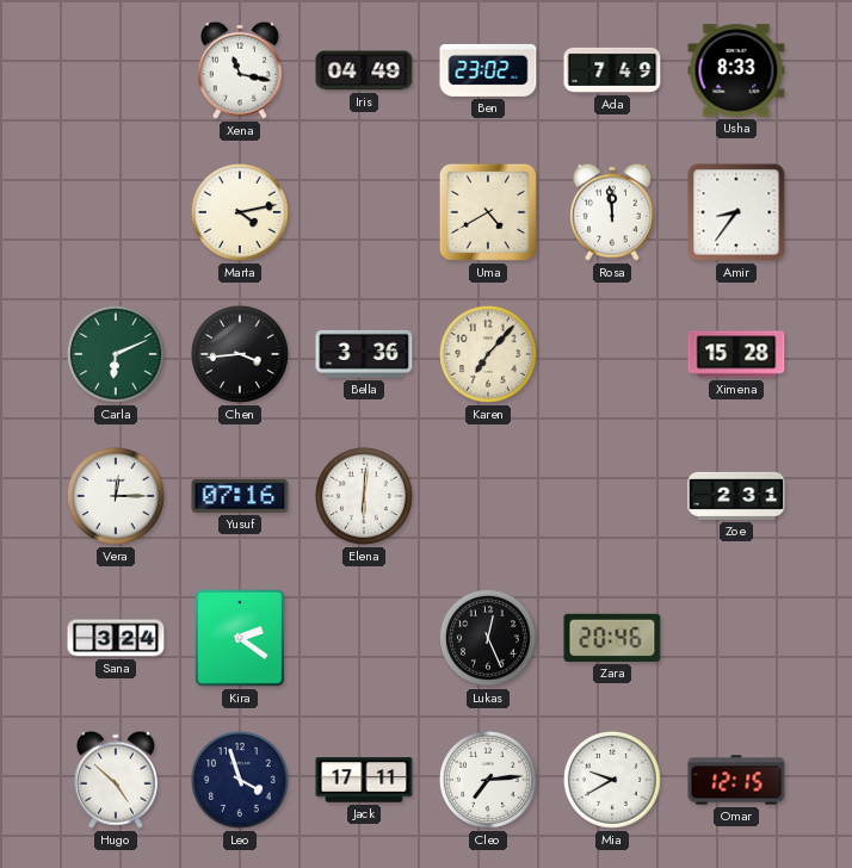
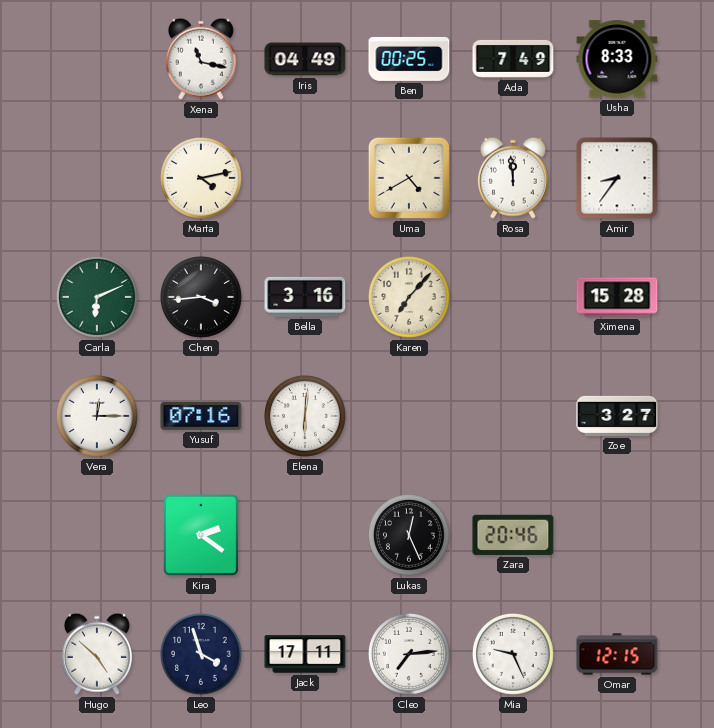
Ben: 23:02 -> 00:25 (409, 59)
Bella: 3:36 -> 3:16 (305, 297)
Zoe: 2:31 -> 3:27 (617, 416)
Sana: 3:24 -> none (116, 638)
Mia: 9:40 -> 9:26 (514, 655)
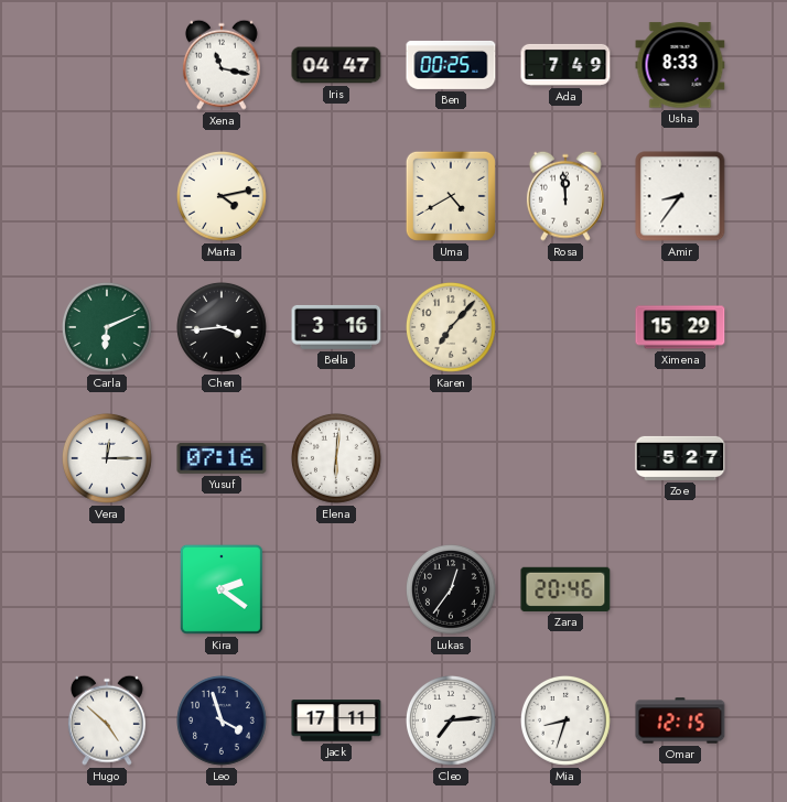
Iris: 04:49 -> 04:47 (336, 65)
Ximena: 15:28 -> 15:29 (680, 327)
Zoe: 3:27 -> 5:27 (680, 458)
Lukas: 12:26 -> 12:36 (452, 590)
Mia: 9:26 -> 8:33 (567, 722)
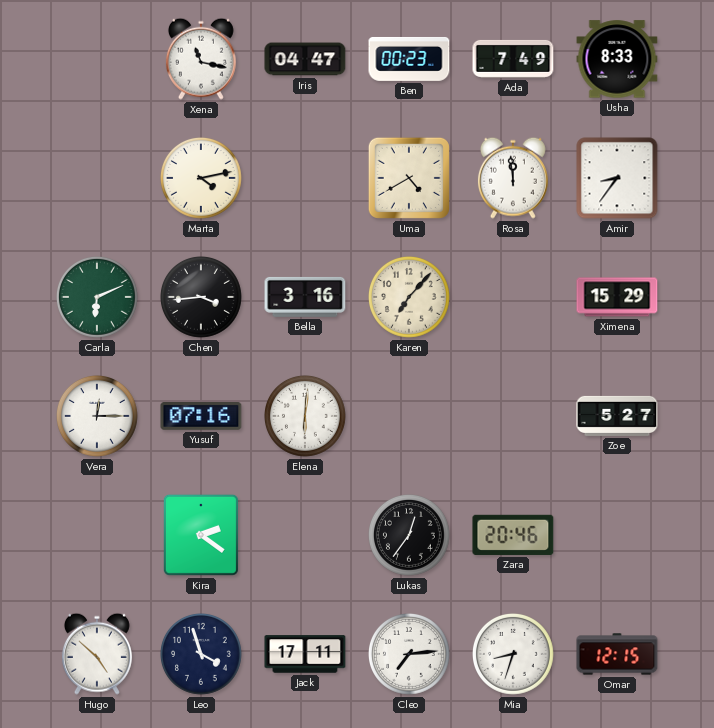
Ben: 00:25 -> 00:23 (409, 59)
